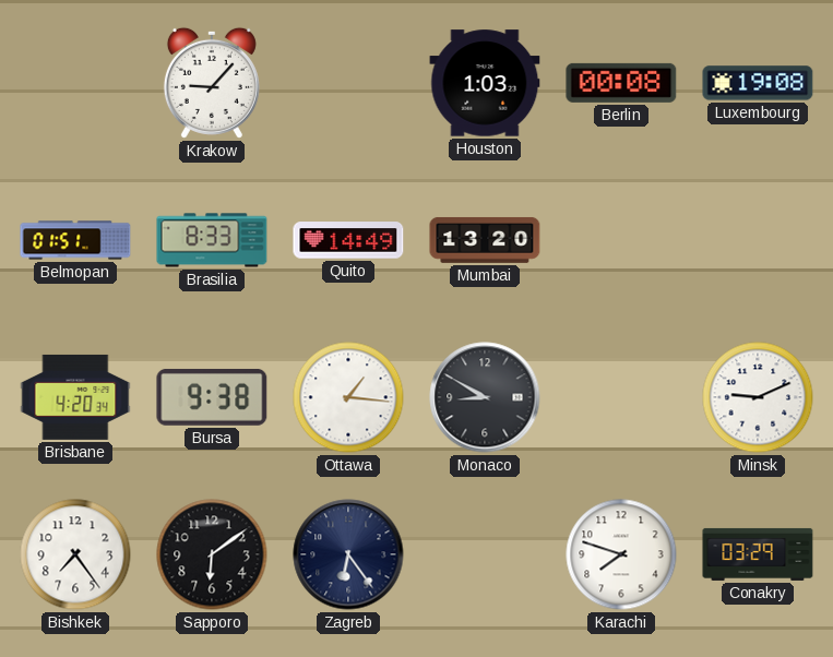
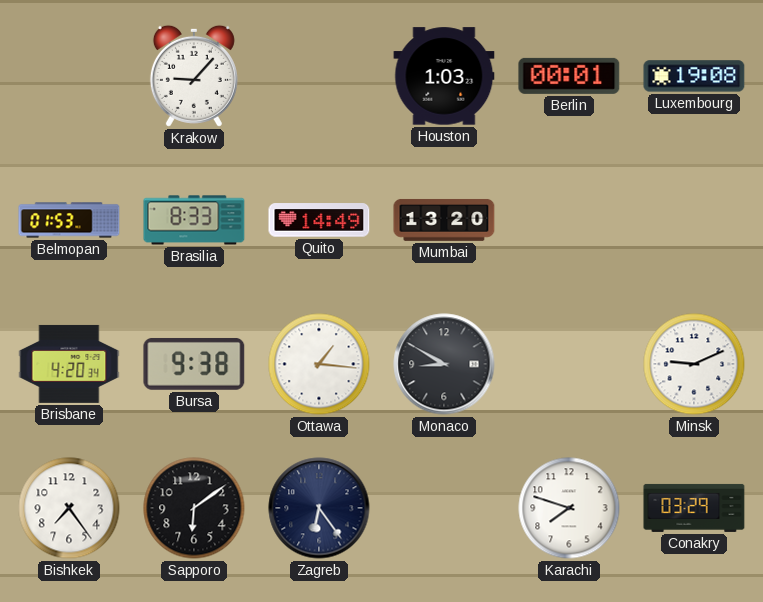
Berlin: 00:08 -> 00:01 (569, 76)
Belmopan: 01:51 -> 01:53 (69, 220)
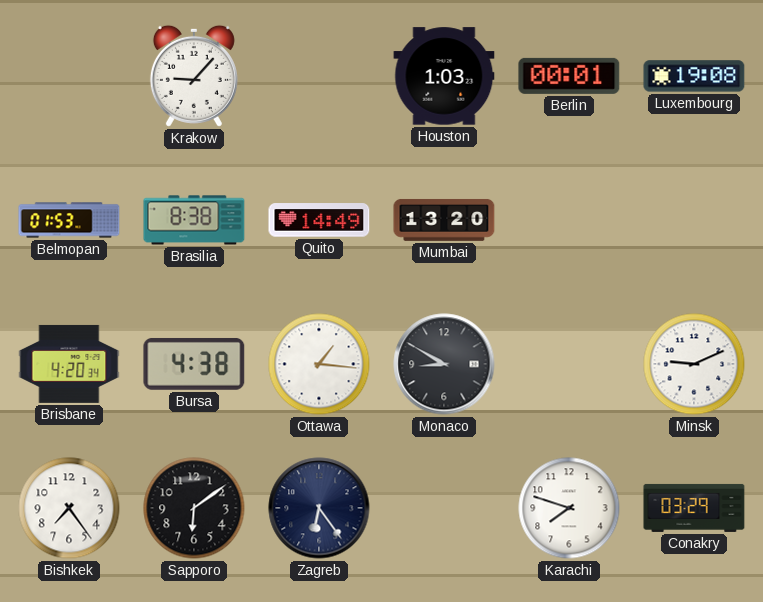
Brasilia: 8:33 -> 8:38 (194, 220)
Bursa: 9:38 -> 4:38 (194, 364)
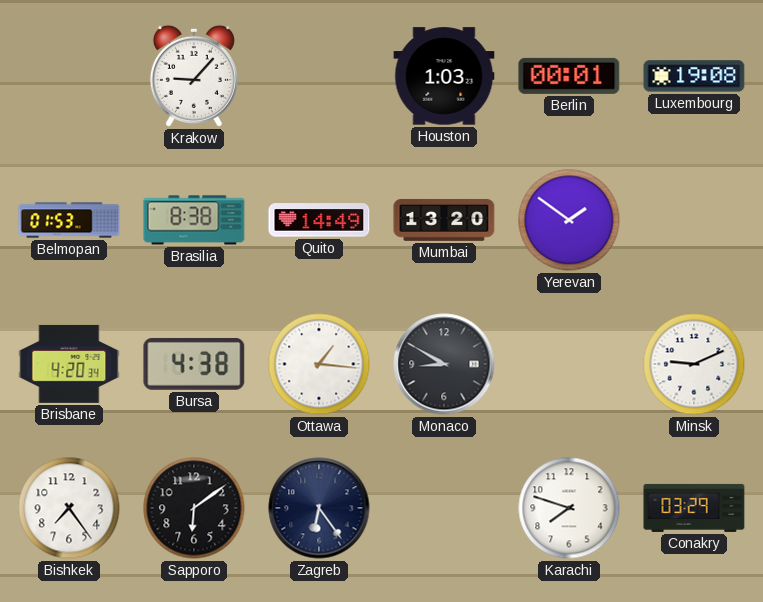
Yerevan: none -> 1:51 (569, 220)
